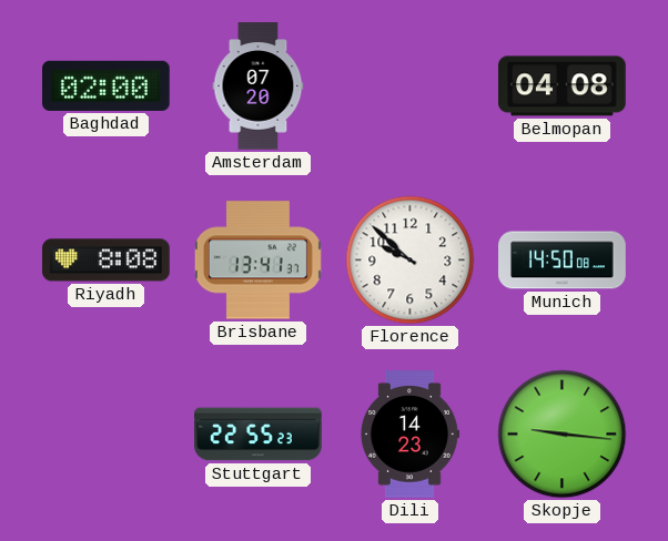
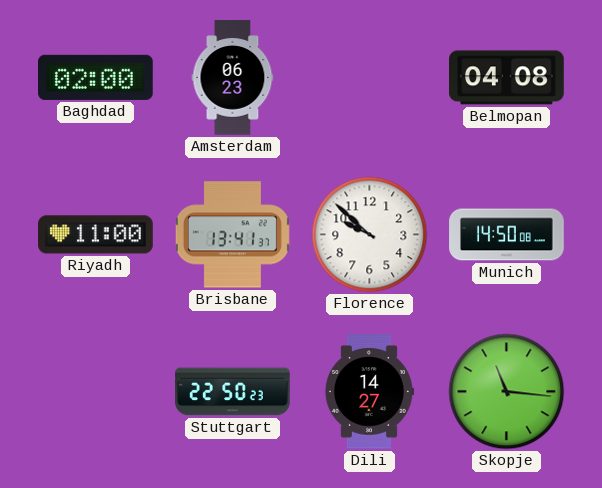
Amsterdam: 07:20 -> 06:23 (233, 78)
Riyadh: 8:08 -> 11:00 (96, 235)
Stuttgart: 22:55 -> 22:50 (233, 392)
Dili: 14:23 -> 14:27 (369, 392)
Skopje: 9:16 -> 11:16 (507, 392)
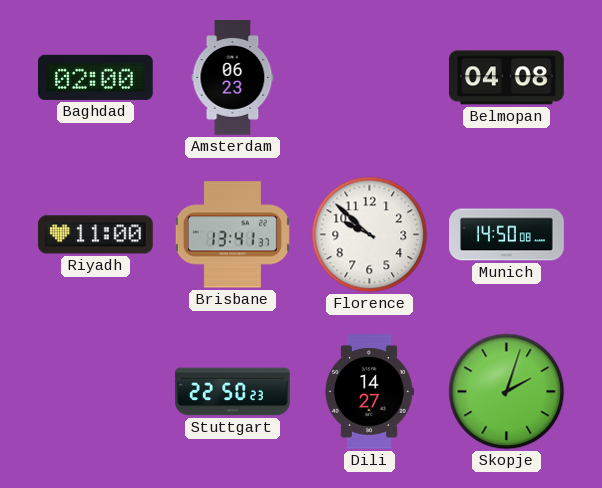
Skopje: 11:16 -> 2:03 (507, 392)
